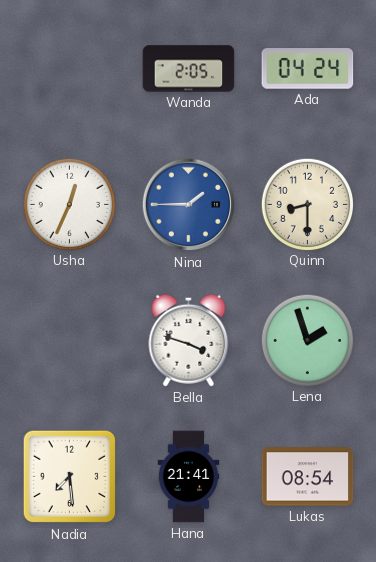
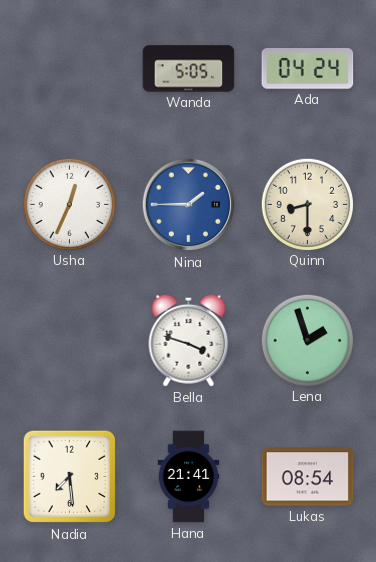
Wanda: 2:05 -> 5:05 (189, 69)
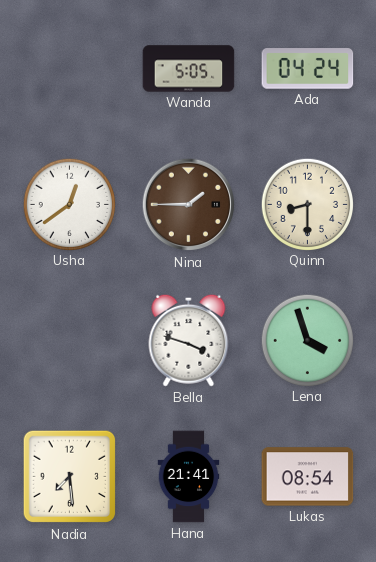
Usha: 12:34 -> 12:39 (69, 204)
Nina dial: blue -> brown (189, 205)
Lena: 1:57 -> 3:57 (307, 340)
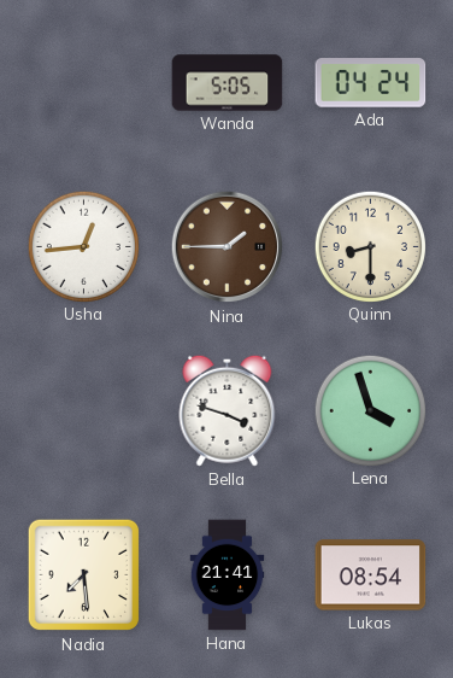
Usha: 12:39 -> 12:44 (83, 246)
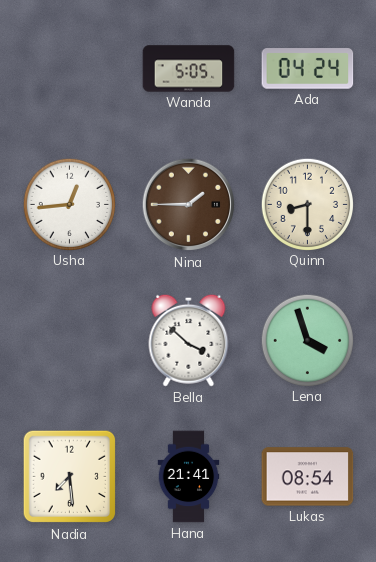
Bella: 3:48 -> 3:52 (189, 340)
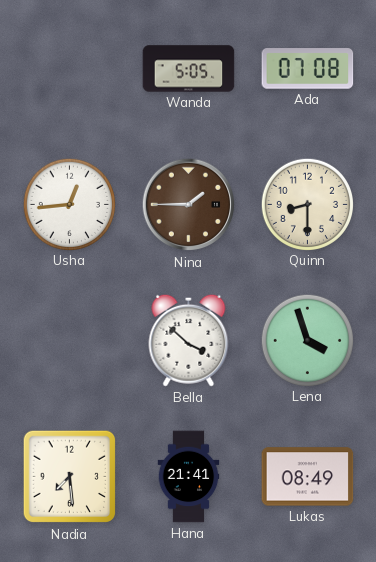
Ada: 04:24 -> 07:08 (308, 69)
Lukas: 08:54 -> 08:49 (308, 477)
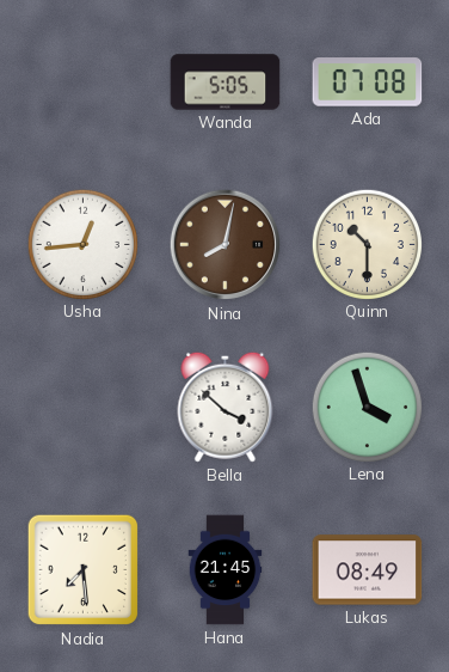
Nina: 1:45 -> 8:02 (226, 245)
Quinn: 8:30 -> 10:30 (367, 244)
Hana: 21:41 -> 21:45 (226, 570)
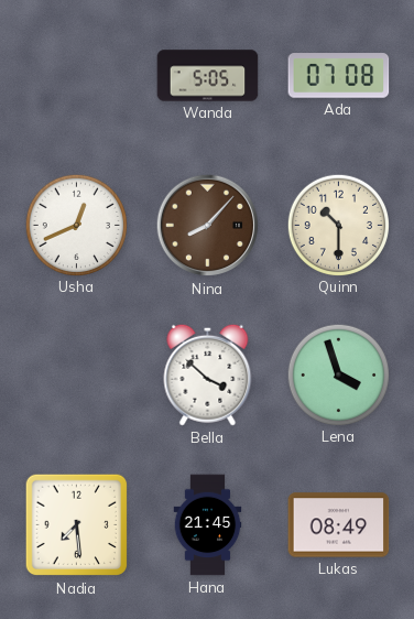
Usha: 12:44 -> 12:41 (76, 225)
Nina: 8:02 -> 8:07 (208, 226)
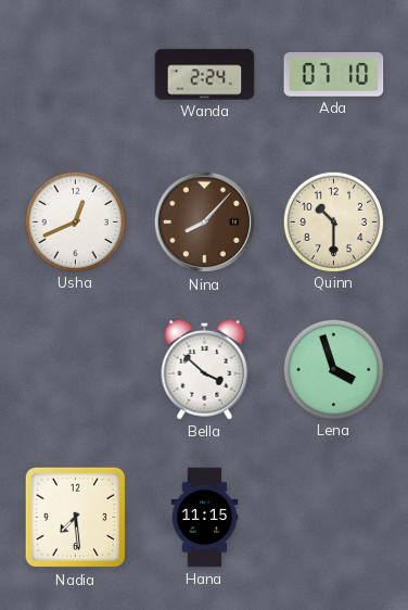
Wanda: 5:05 -> 2:24 (205, 75)
Ada: 07:08 -> 07:10 (334, 75)
Hana: 21:45 -> 11:15 (205, 518)
Lukas: 08:49 -> none (339, 525)
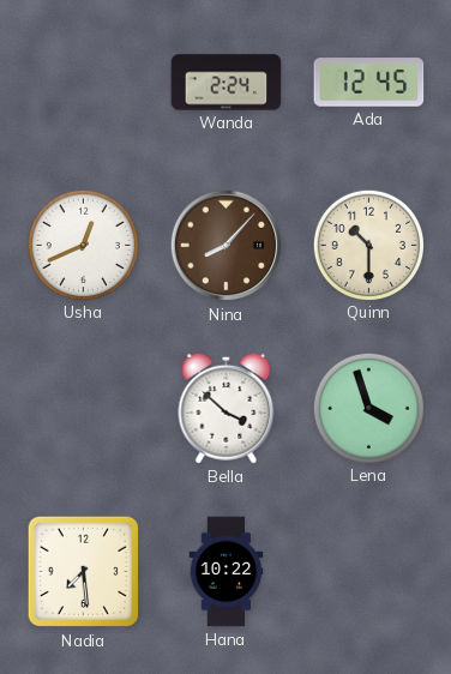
Ada: 07:10 -> 12:45 (369, 83)
Hana: 11:15 -> 10:22 (227, 572)
